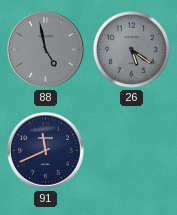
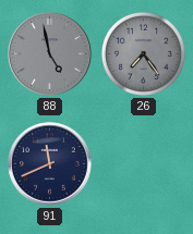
26: 5:21 -> 7:24 (143, 53)
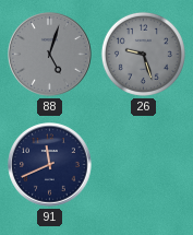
88: 4:58 -> 5:03 (50, 55)
26: 7:24 -> 9:27 (143, 54)
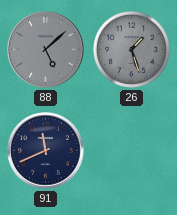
88: 5:03 -> 5:08 (46, 50)
26: 9:27 -> 1:27 (131, 49)
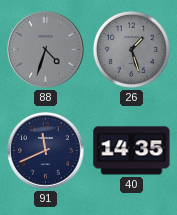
88: 5:08 -> 4:33 (46, 50)
40: none -> 14:35 (132, 151)
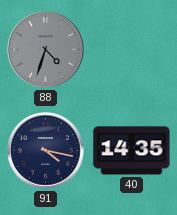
26: 1:27 -> none (131, 49)
91: 11:41 -> 4:17 (46, 151)
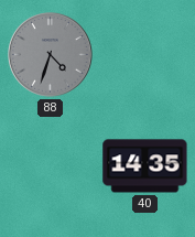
91: 4:17 -> none (46, 151)
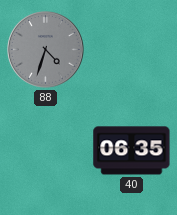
40: 14:35 -> 06:35 (132, 151)
